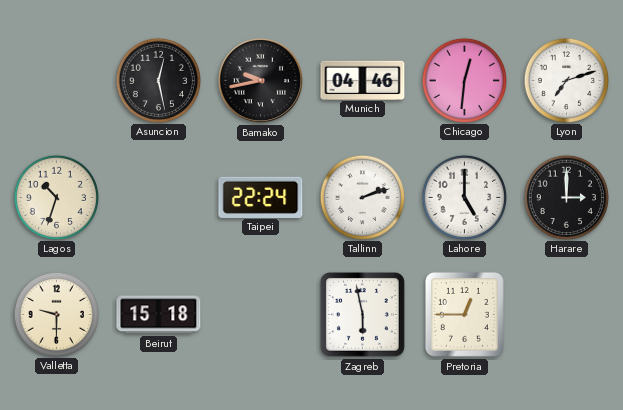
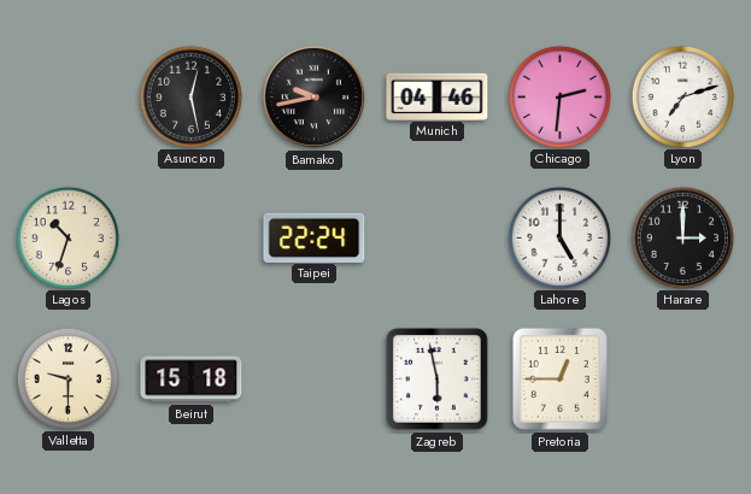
Chicago: 12:31 -> 2:31 (559, 96)
Tallinn: 2:12 -> none (362, 197)
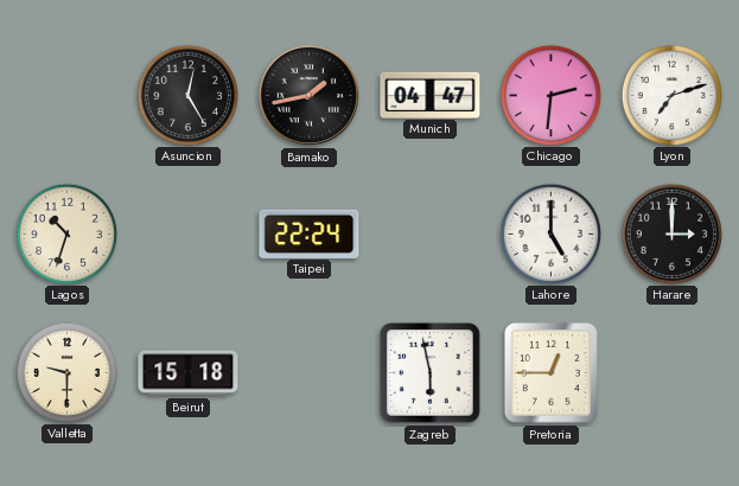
Asuncion: 12:28 -> 12:25 (187, 95)
Bamako: 9:43 -> 1:43 (308, 95)
Munich: 04:46 -> 04:47 (431, 95)
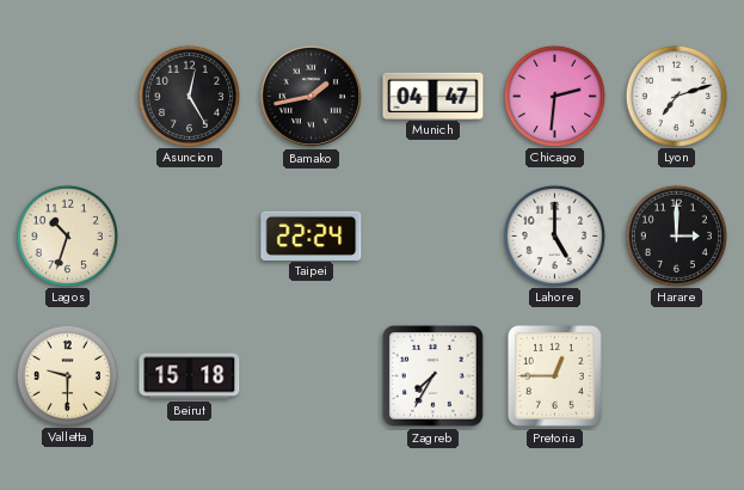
Zagreb: 5:58 -> 7:35 (432, 375)
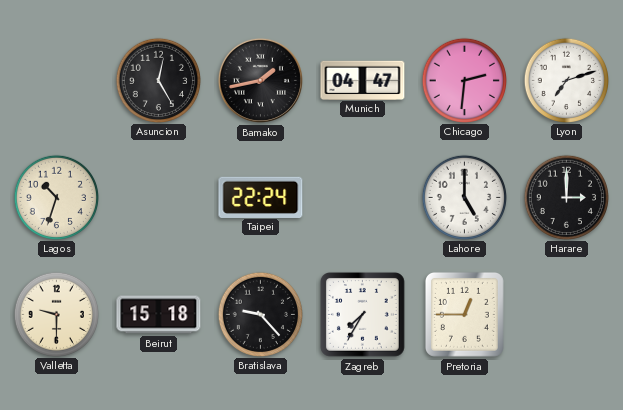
Bratislava: none -> 9:23 (260, 314)
